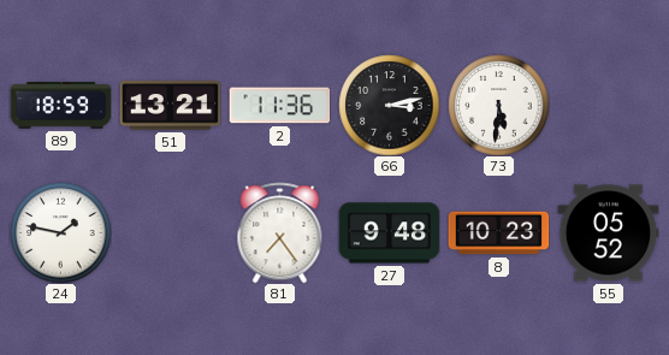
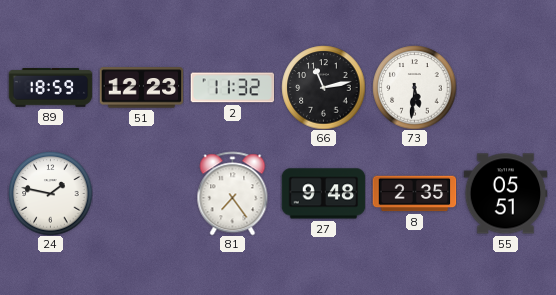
51: 13:21 -> 12:23 (141, 88)
2: 11:36 -> 11:32 (232, 88)
66: 3:13 -> 11:13 (323, 87)
8: 10:23 -> 2:35 (414, 194)
55: 05:52 -> 05:51 (505, 194)
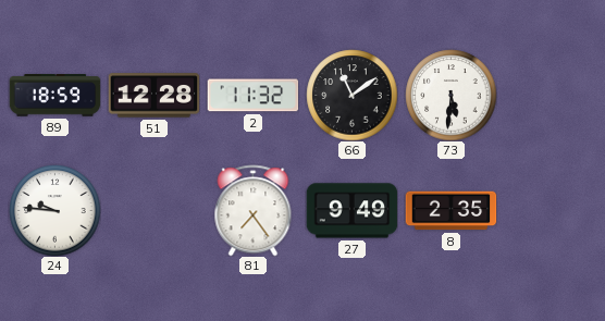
51: 12:23 -> 12:28 (153, 96)
66: 11:13 -> 11:09 (351, 95)
24: 1:47 -> 9:46 (54, 210)
27: 9:48 -> 9:49 (351, 211)
55: 05:51 -> none (505, 194)
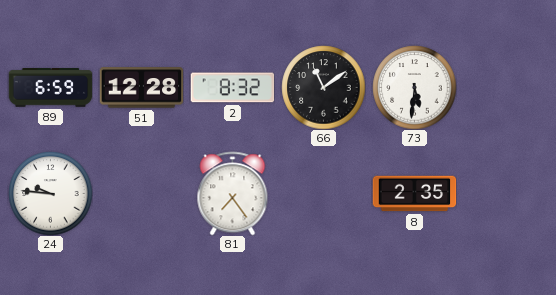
89: 18:59 -> 6:59 (50, 88)
2: 11:32 -> 8:32 (232, 88)
27: 9:49 -> none (351, 211)
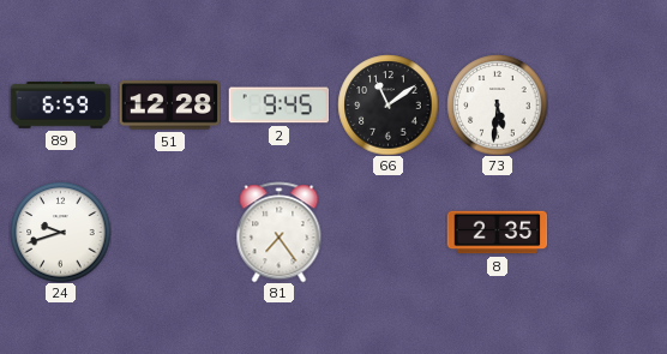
2: 8:32 -> 9:45 (278, 106)
24: 9:46 -> 9:42 (60, 232)
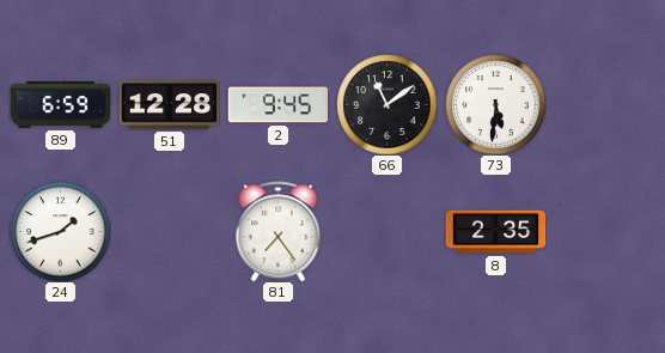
24: 9:42 -> 1:42 (60, 231)
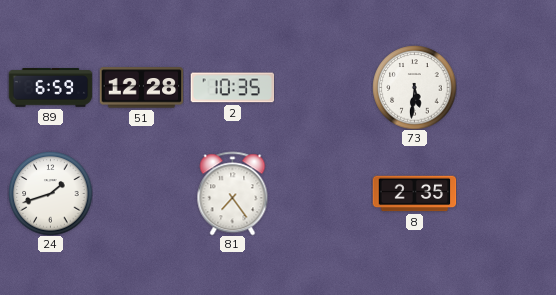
2: 9:45 -> 10:35 (232, 88)
66: 11:09 -> none (386, 104)
